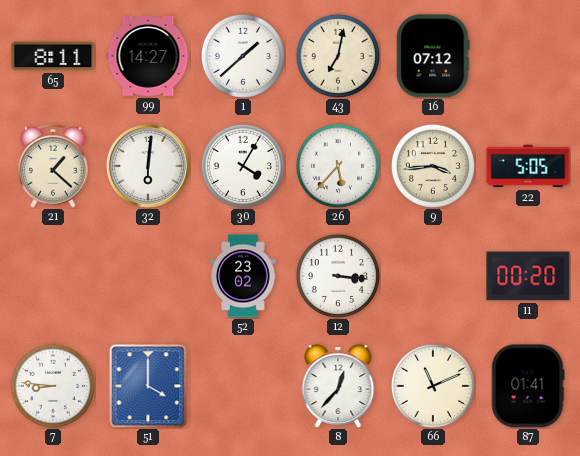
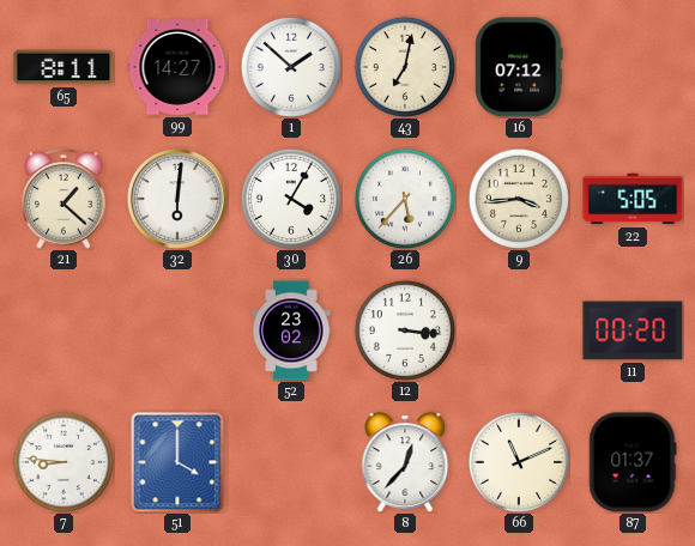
1: 1:38 -> 1:52 (291, 67)
87: 01:41 -> 01:37 (633, 462)
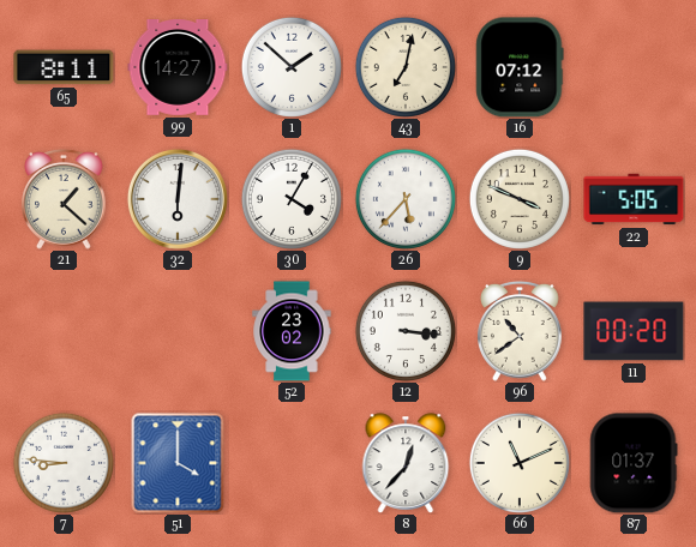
9: 3:44 -> 3:49 (520, 199)
96: none -> 10:39 (520, 332)
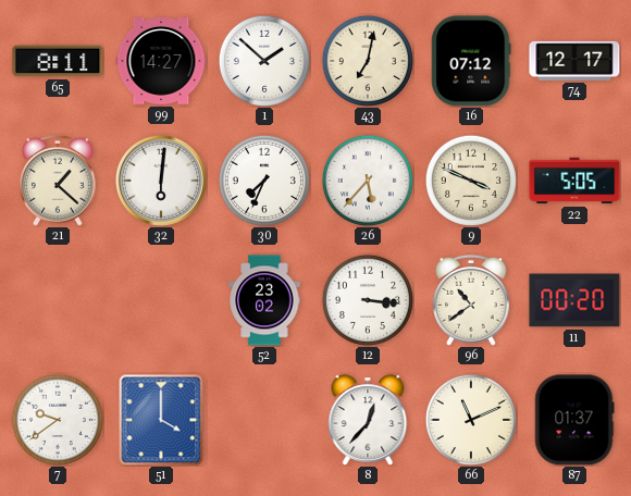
74: none -> 12:17 (574, 61)
30: 4:05 -> 7:34 (264, 181)
7: 8:46 -> 9:39 (58, 420)
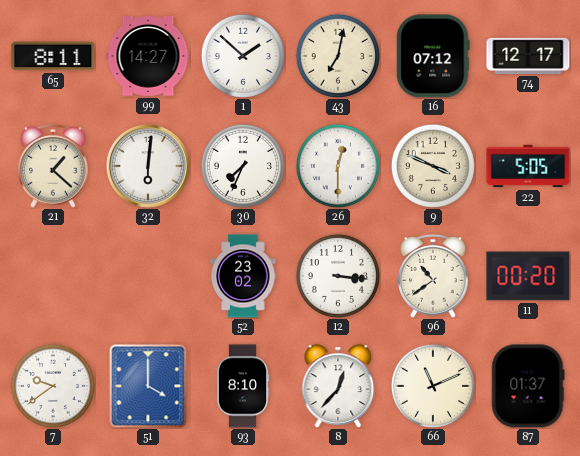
26: 5:37 -> 12:30 (338, 166)
93: none -> 8:10 (243, 386)
